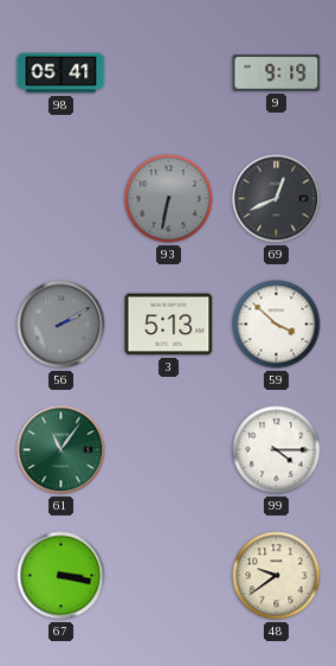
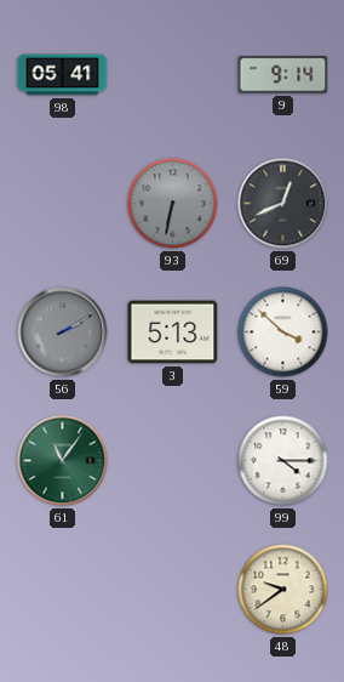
9: 9:19 -> 9:14 (283, 75)
67: 3:17 -> none (62, 576)
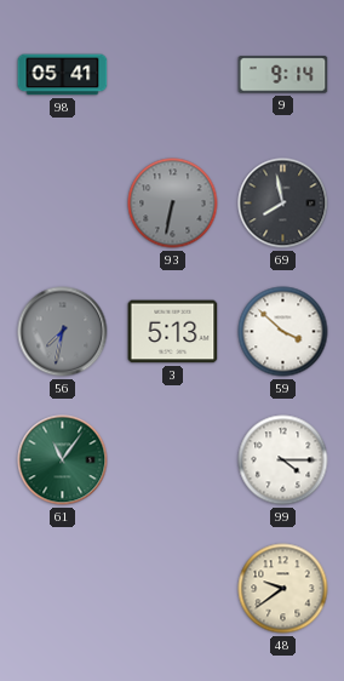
69: 12:41 -> 7:58 (283, 204)
56: 2:10 -> 7:32 (63, 332)
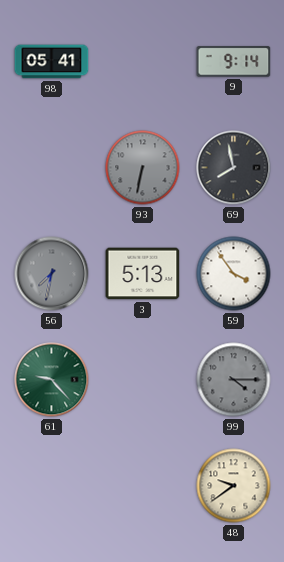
59: 3:52 -> 3:54 (234, 274)
61: 11:06 -> 9:23 (52, 380)
99 dial: white -> grey (234, 380)
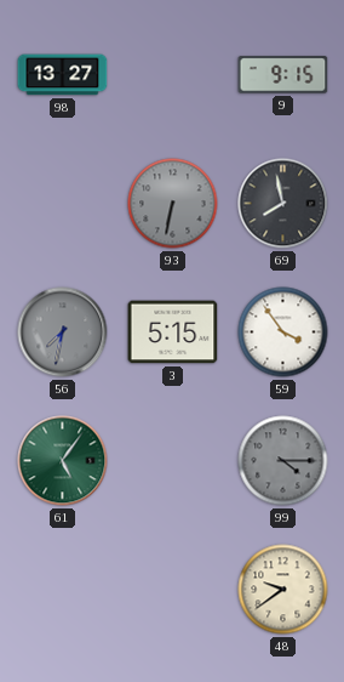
98: 05:41 -> 13:27 (63, 75)
9: 9:14 -> 9:15 (283, 75)
3: 5:13 -> 5:15 (173, 333)
61: 9:23 -> 5:06 (63, 461)
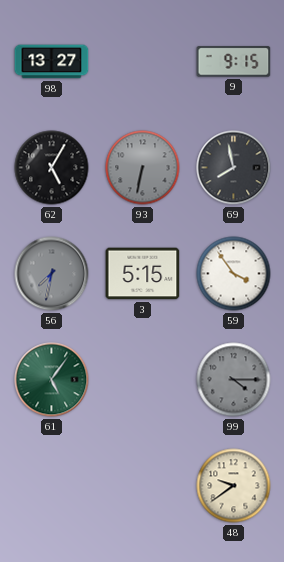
62: none -> 5:05 (52, 168)
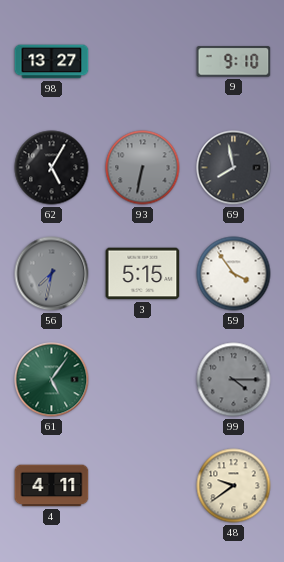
9: 9:15 -> 9:10 (234, 62)
4: none -> 4:11 (52, 486)
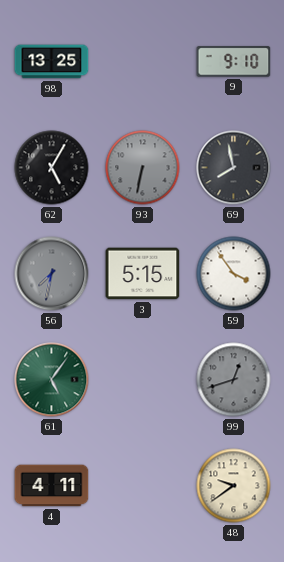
98: 13:27 -> 13:25 (52, 62)
99: 4:15 -> 12:42 (234, 380)
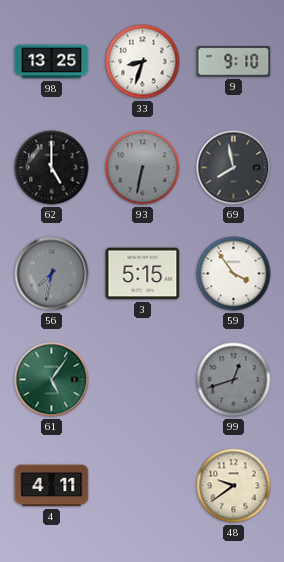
33: none -> 8:33 (143, 62)
62: 5:05 -> 5:00 (52, 168)
